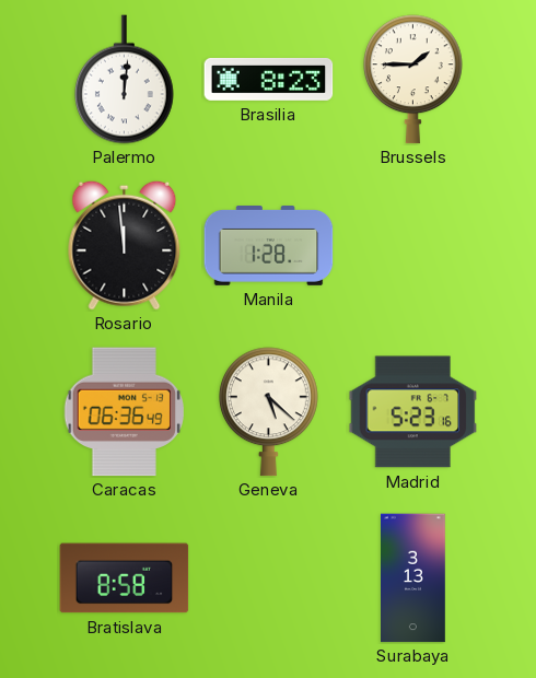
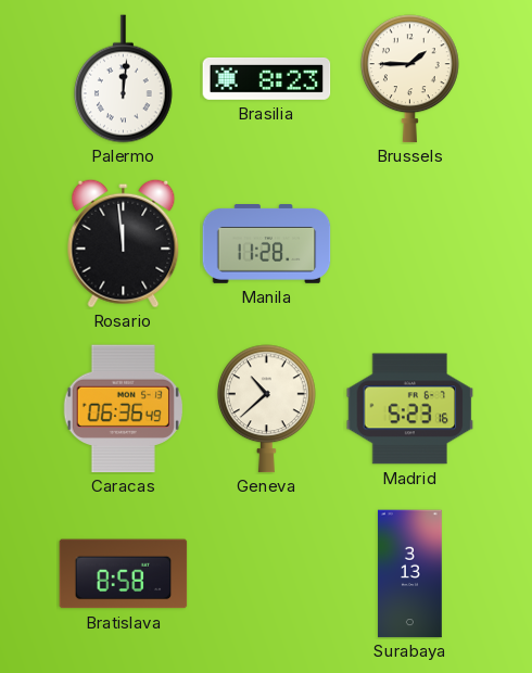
Manila: 1:28 -> 11:28 (267, 244)
Geneva: 5:22 -> 10:38 (266, 409)
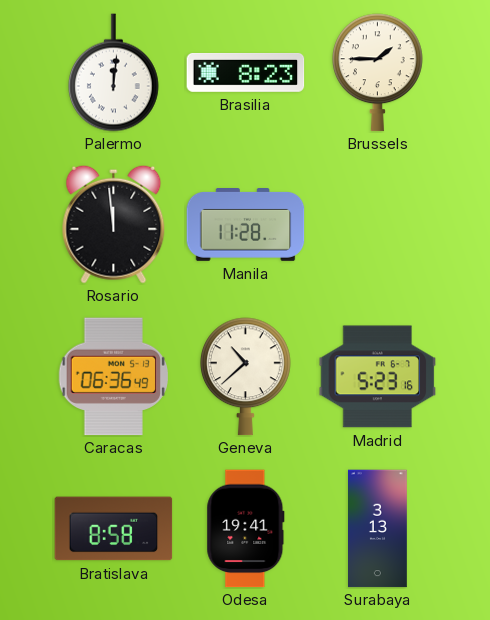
Odesa: none -> 19:41 (246, 529)
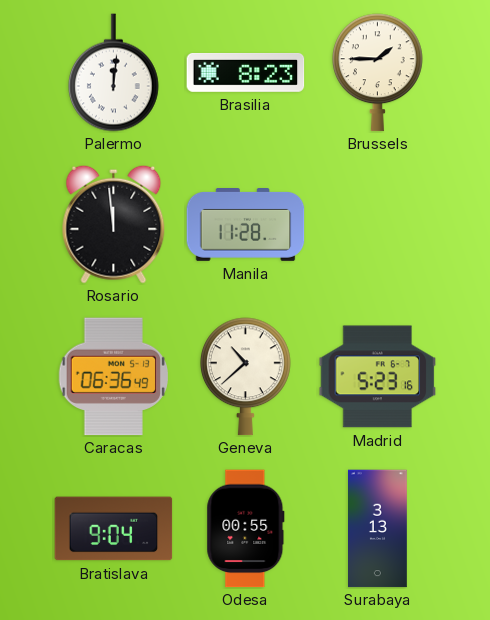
Bratislava: 8:58 -> 9:04 (114, 529)
Odesa: 19:41 -> 00:55 (246, 529)
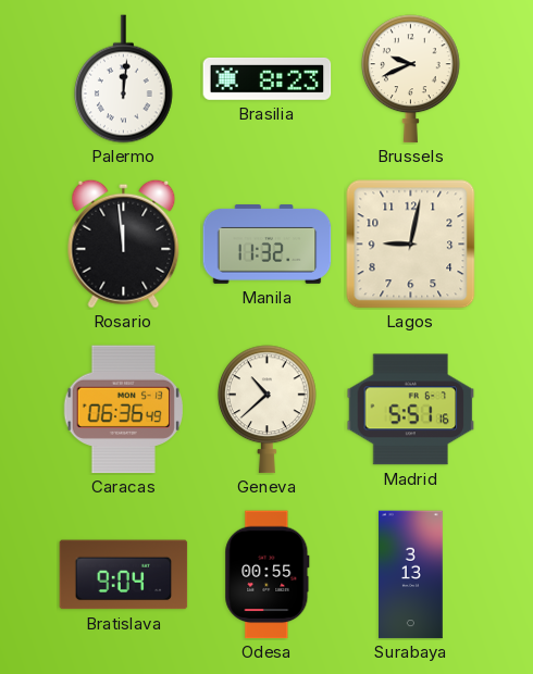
Brussels: 1:45 -> 9:41 (410, 79)
Manila: 11:28 -> 11:32 (268, 245)
Lagos: none -> 9:02 (411, 245)
Madrid: 5:23 -> 5:51 (411, 410)
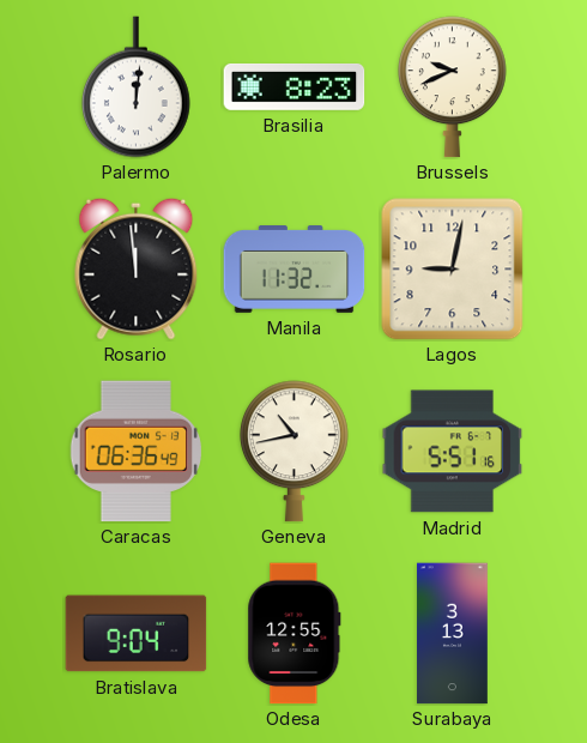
Geneva: 10:38 -> 10:43 (293, 452)
Odesa: 00:55 -> 12:55 (295, 634)
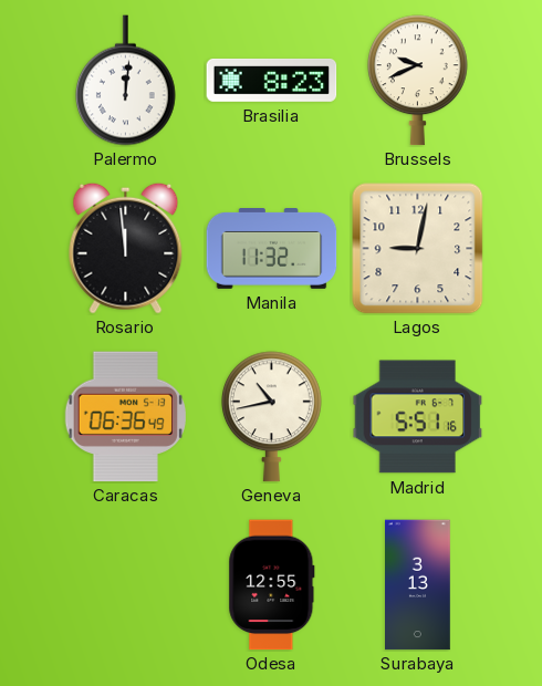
Bratislava: 9:04 -> none (137, 634)
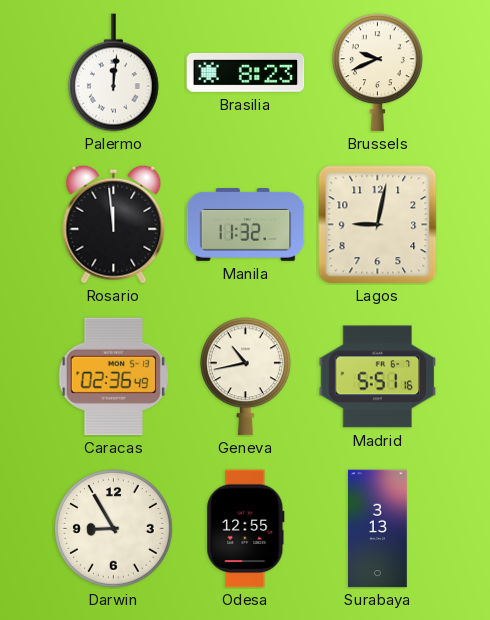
Caracas: 06:36 -> 02:36 (113, 377)
Darwin: none -> 8:55 (114, 529)
